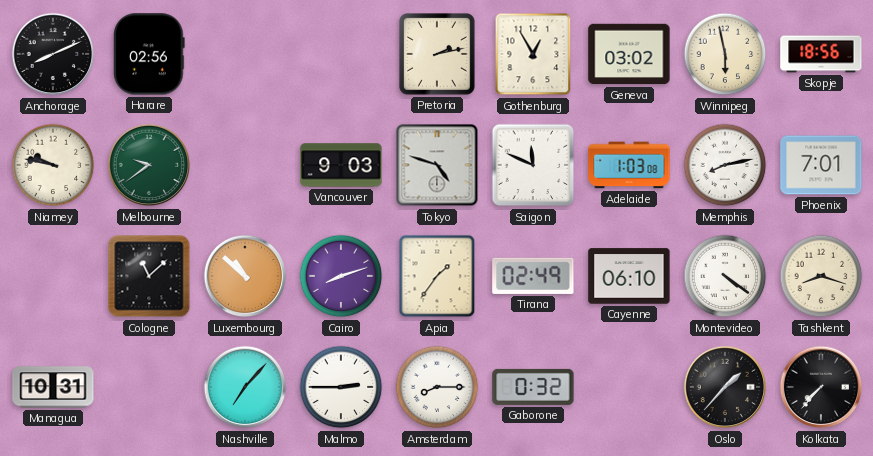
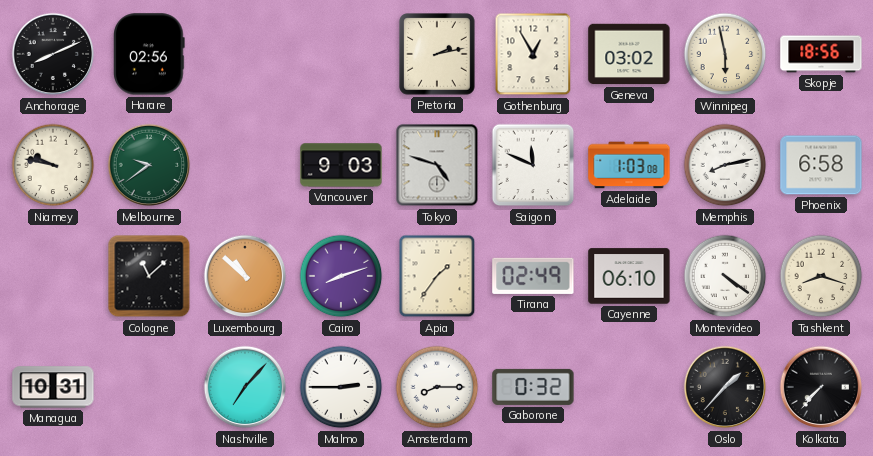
Phoenix: 7:01 -> 6:58 (821, 165)
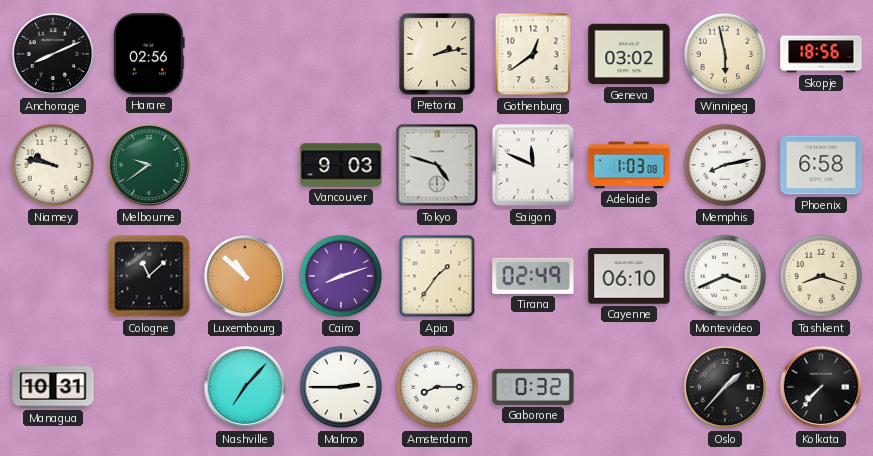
Gothenburg: 12:55 -> 12:39 (533, 54)
Montevideo: 4:21 -> 3:41 (725, 276)
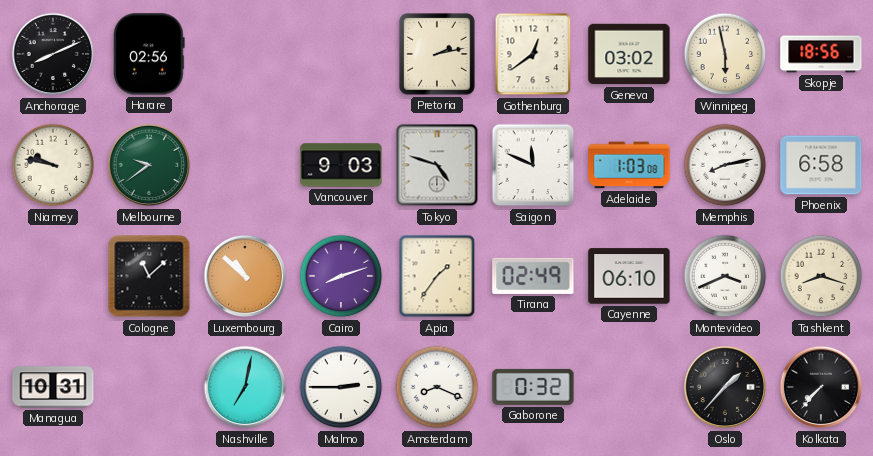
Nashville: 7:07 -> 7:02 (245, 387)
Amsterdam: 8:15 -> 8:19 (437, 387)
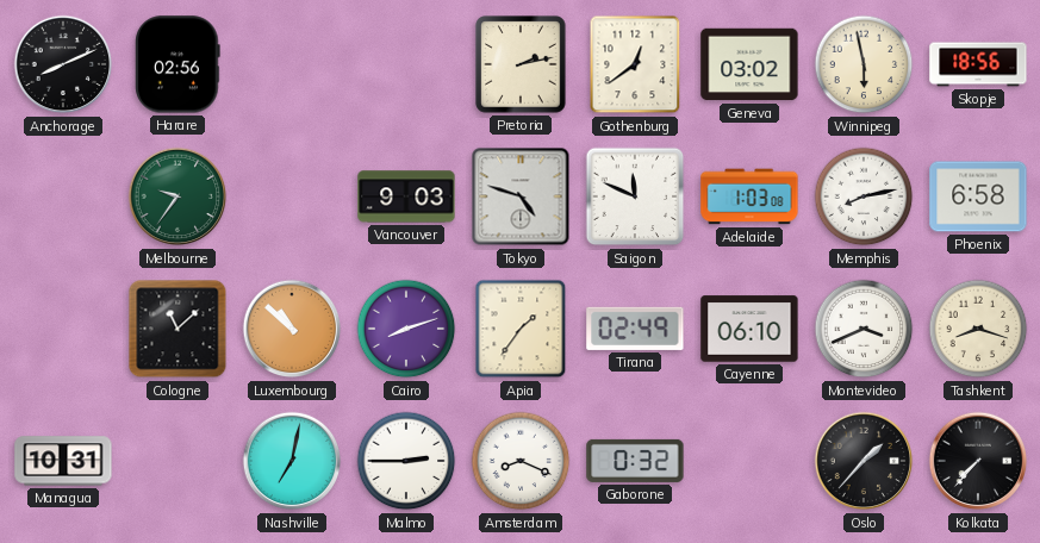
Niamey: 9:47 -> none (53, 165)
Melbourne: 9:39 -> 9:36 (178, 196)
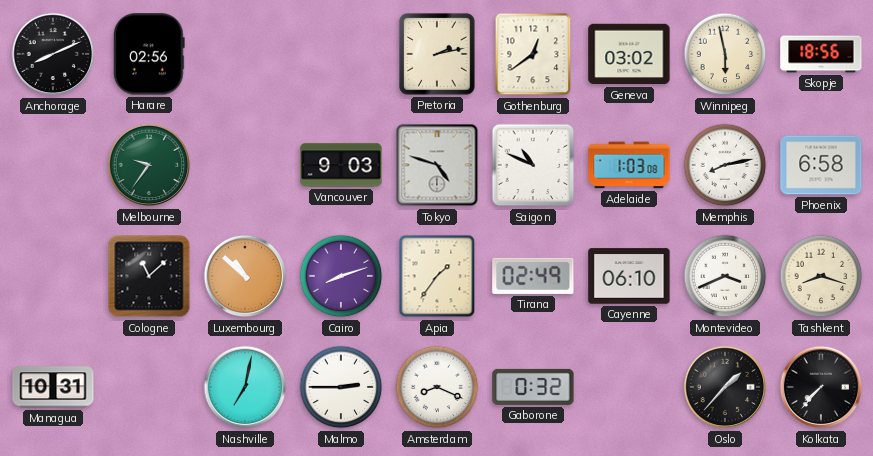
Saigon: 11:49 -> 10:49 (533, 165)
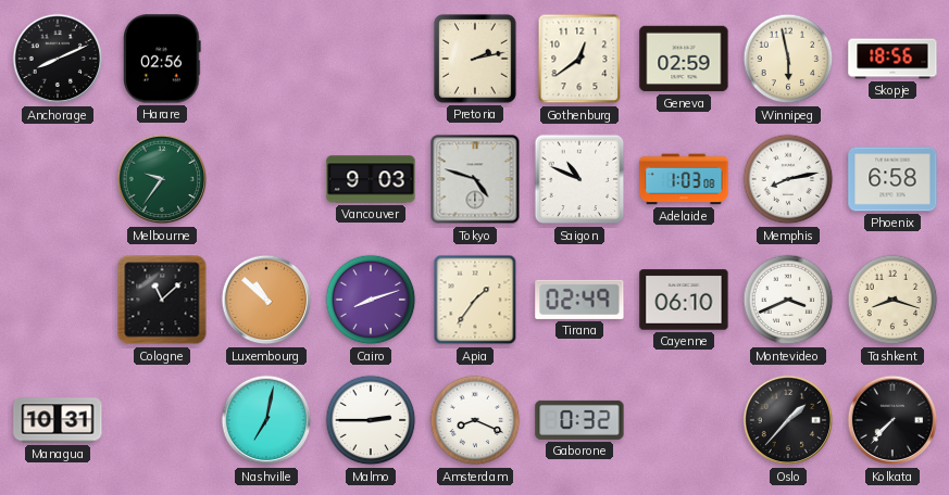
Geneva: 03:02 -> 02:59 (684, 59)
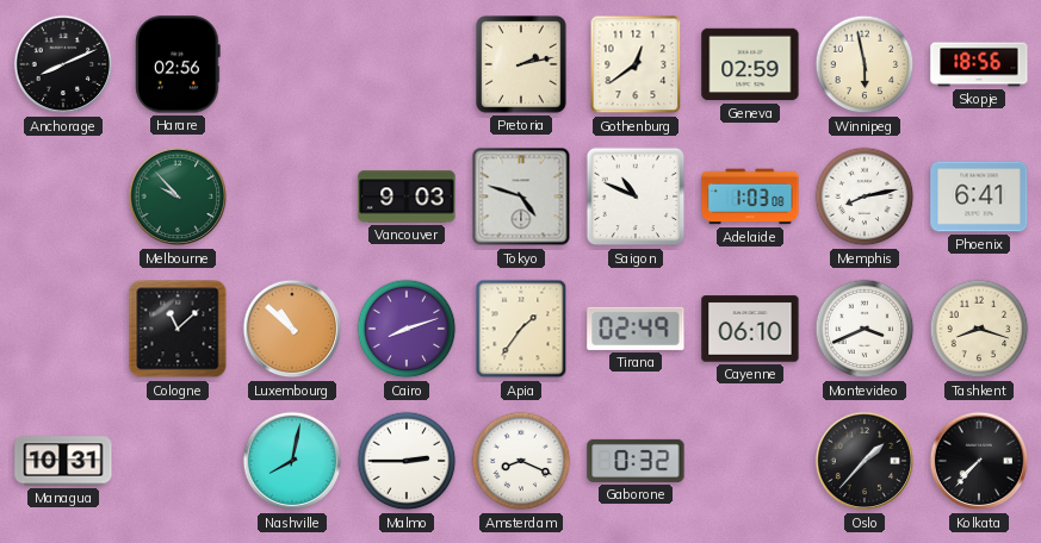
Melbourne: 9:36 -> 9:53 (178, 196)
Phoenix: 6:58 -> 6:41 (979, 196)
Nashville: 7:02 -> 8:02 (292, 461)
